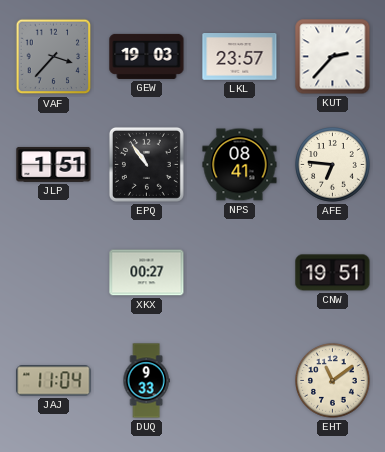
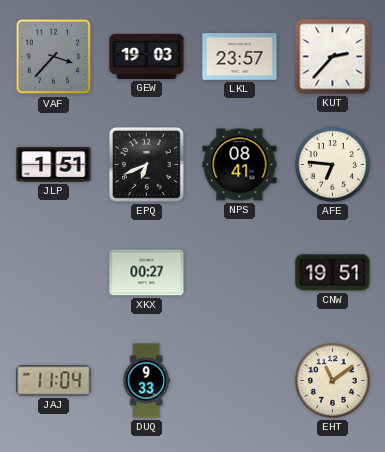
EPQ: 10:54 -> 6:41 (146, 164)
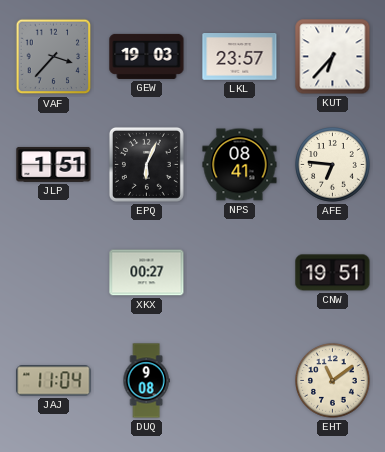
KUT: 2:37 -> 6:37 (333, 57)
EPQ: 6:41 -> 6:04 (146, 164)
DUQ: 9:33 -> 9:08 (146, 381)
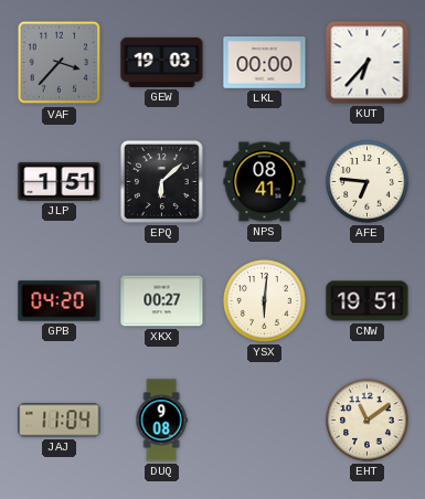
LKL: 23:57 -> 00:00 (265, 63)
EPQ: 6:04 -> 6:08 (161, 181)
GPB: none -> 04:20 (60, 301)
YSX: none -> 6:01 (265, 301)
